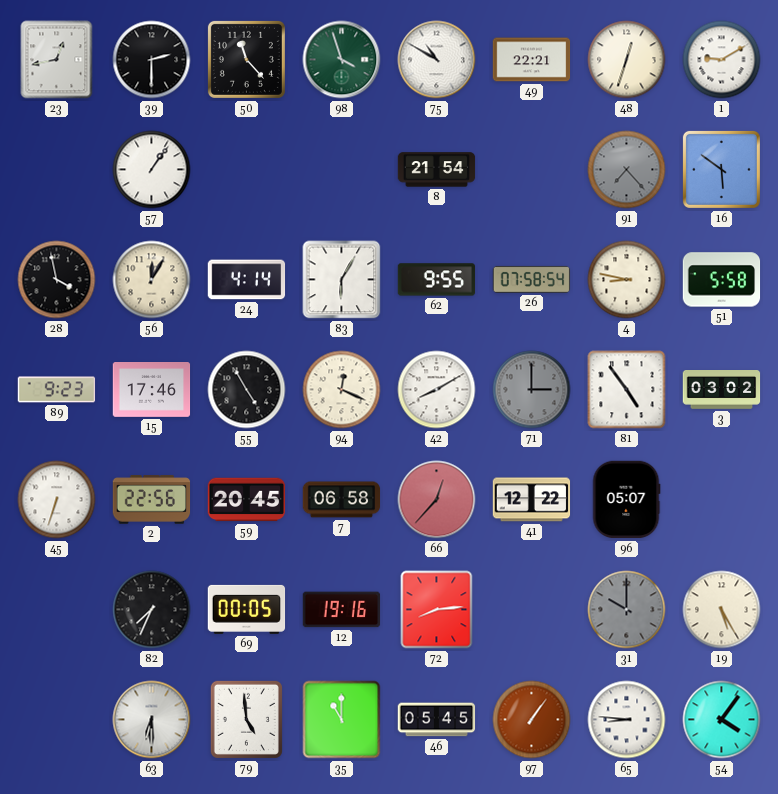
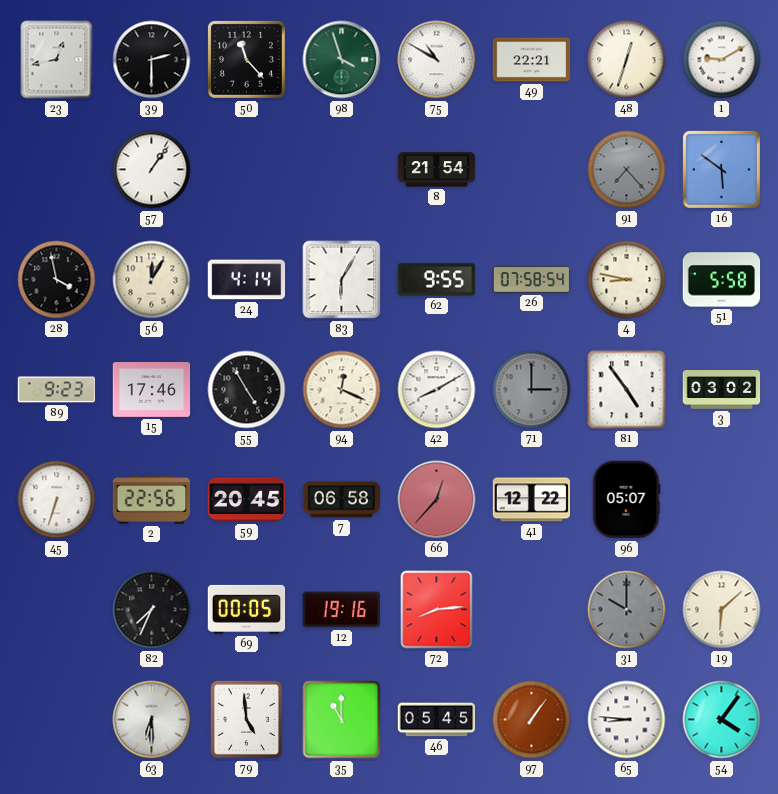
19: 5:25 -> 6:08 (722, 610)
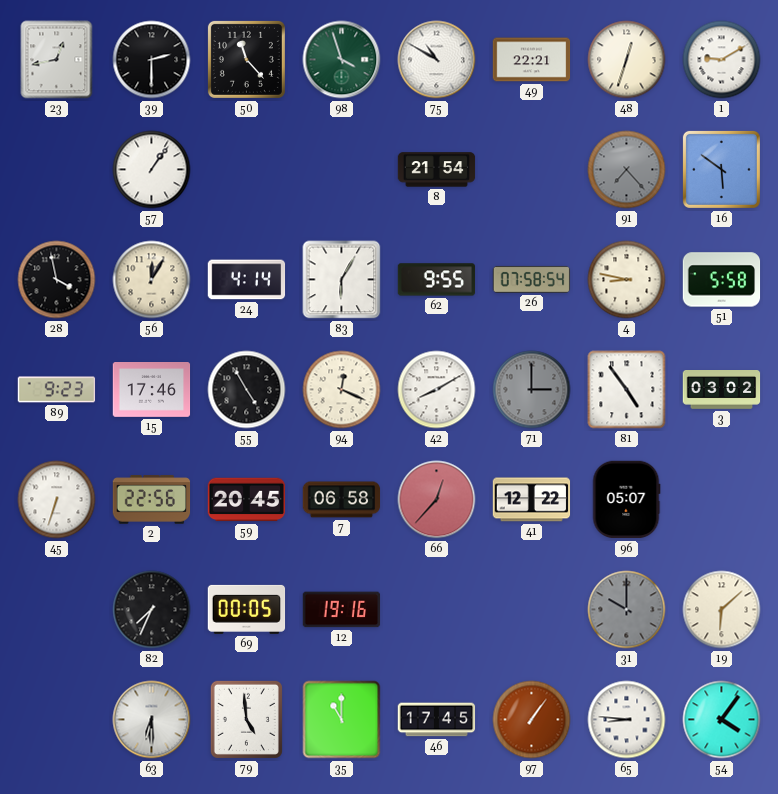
72: 8:14 -> none (437, 610)
46: 05:45 -> 17:45 (437, 720)
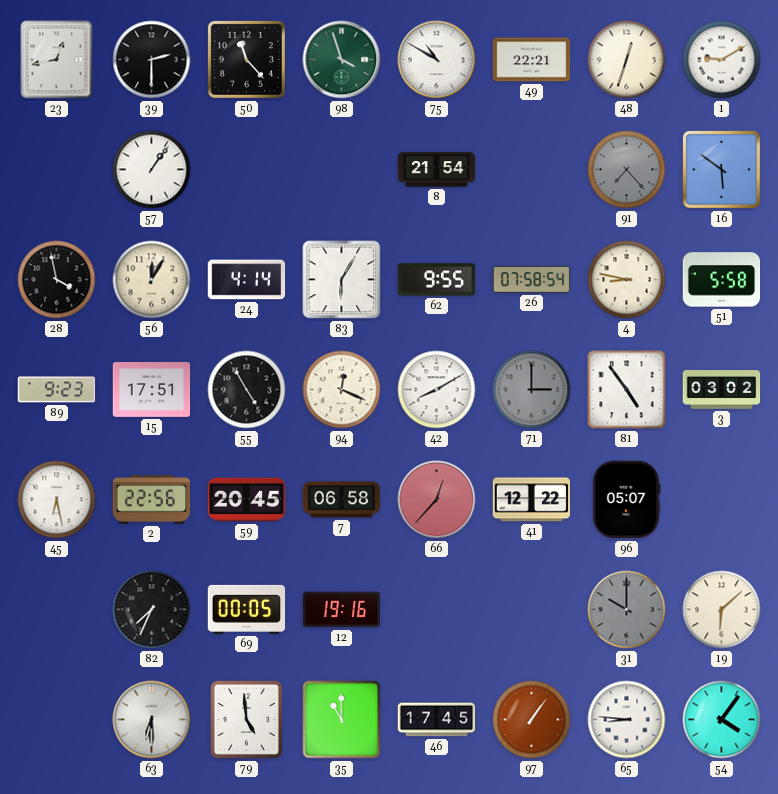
15: 17:46 -> 17:51 (152, 390)
45: 6:33 -> 6:28 (57, 500)
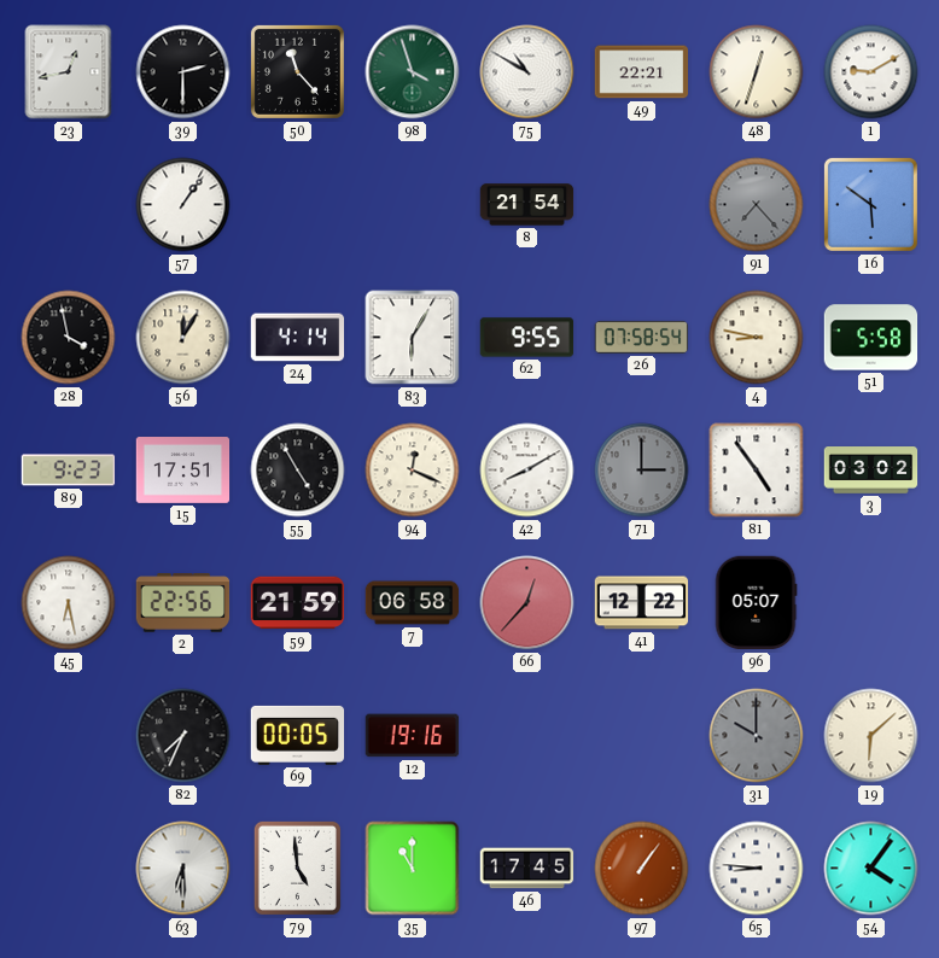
59: 20:45 -> 21:59 (298, 603)
